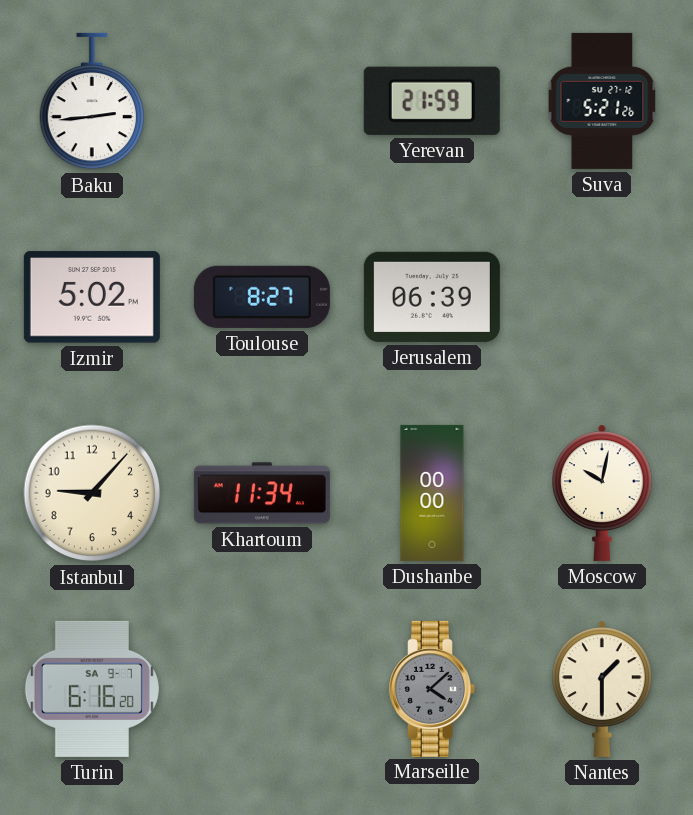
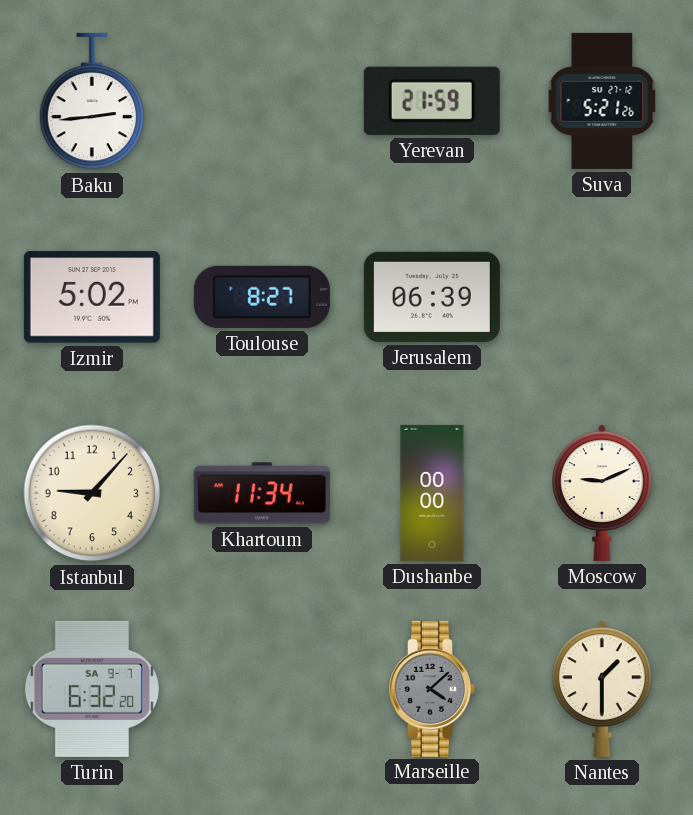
Moscow: 10:02 -> 9:11 (603, 493)
Turin: 6:16 -> 6:32 (92, 689)
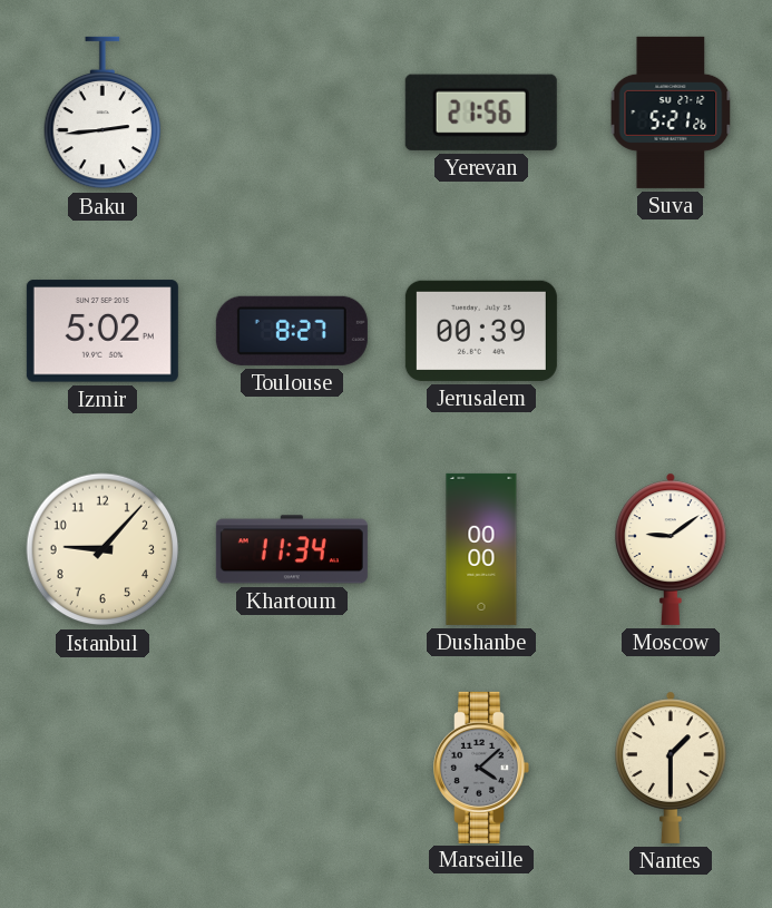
Yerevan: 21:59 -> 21:56 (481, 113)
Jerusalem: 06:39 -> 00:39 (481, 331)
Moscow: 9:11 -> 9:09 (672, 549)
Turin: 6:32 -> none (92, 689)
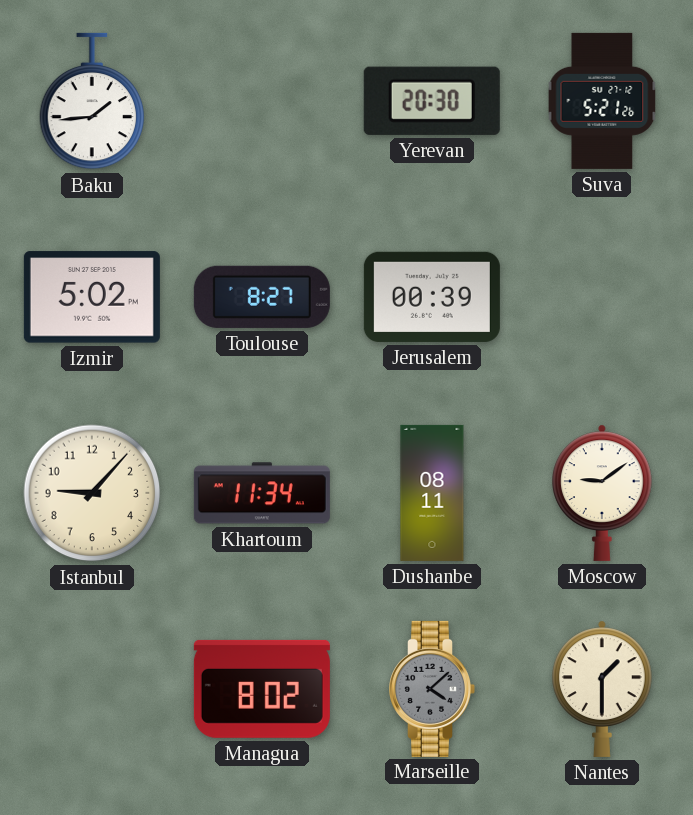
Baku: 2:44 -> 1:44 (92, 101)
Yerevan: 21:56 -> 20:30 (432, 101)
Dushanbe: 00:00 -> 08:11 (432, 493)
Managua: none -> 8:02 (262, 689)
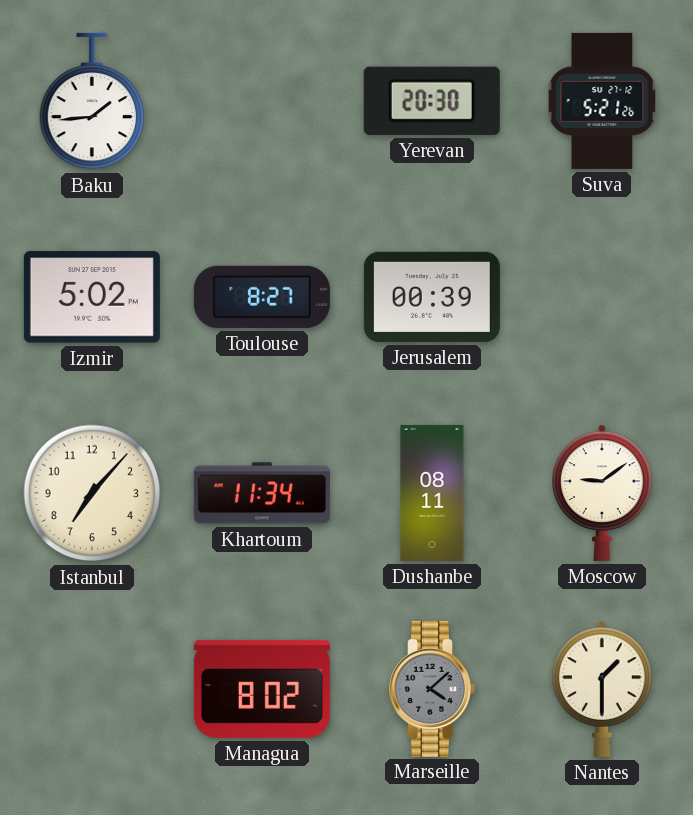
Istanbul: 9:07 -> 7:07 (92, 493)
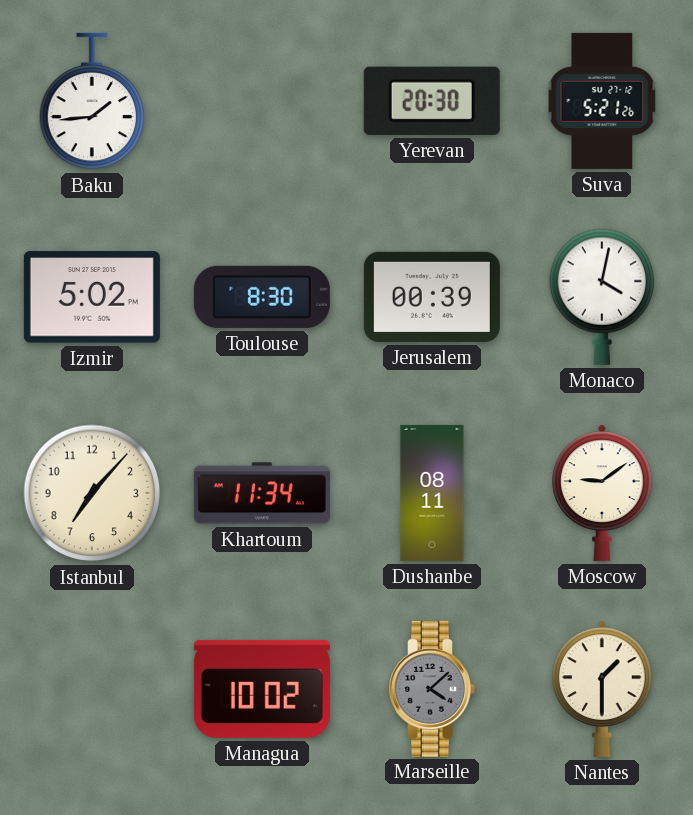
Toulouse: 8:27 -> 8:30 (262, 297)
Monaco: none -> 4:02 (602, 297)
Managua: 8:02 -> 10:02 (262, 689)
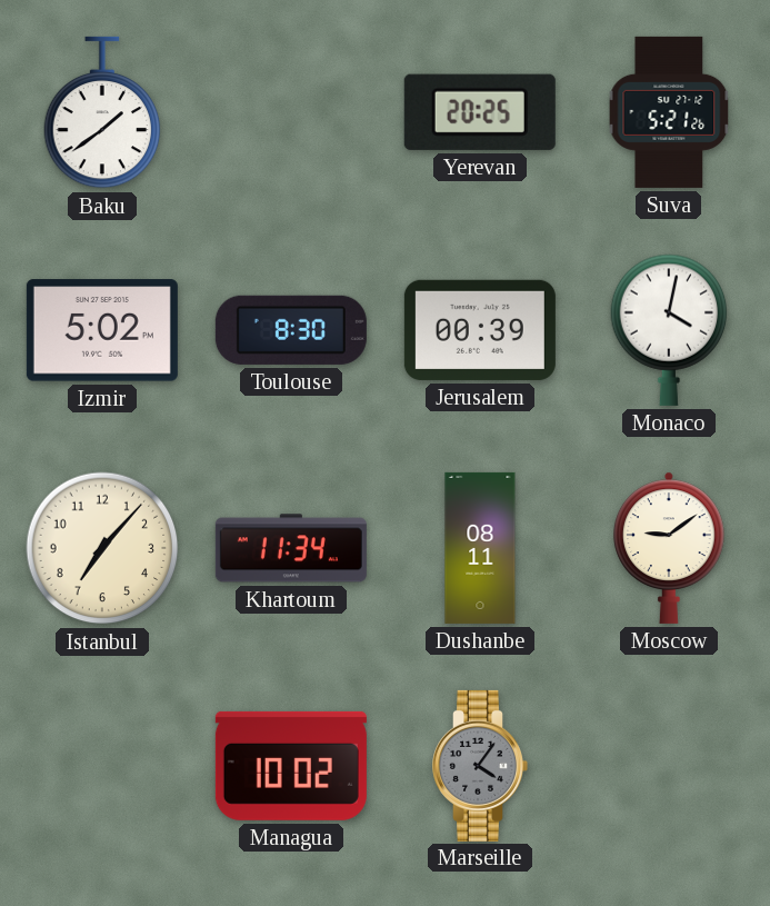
Baku: 1:44 -> 1:39 (102, 112)
Yerevan: 20:30 -> 20:25 (480, 112)
Marseille: 4:08 -> 4:06 (480, 766)
Nantes: 1:30 -> none (603, 689)
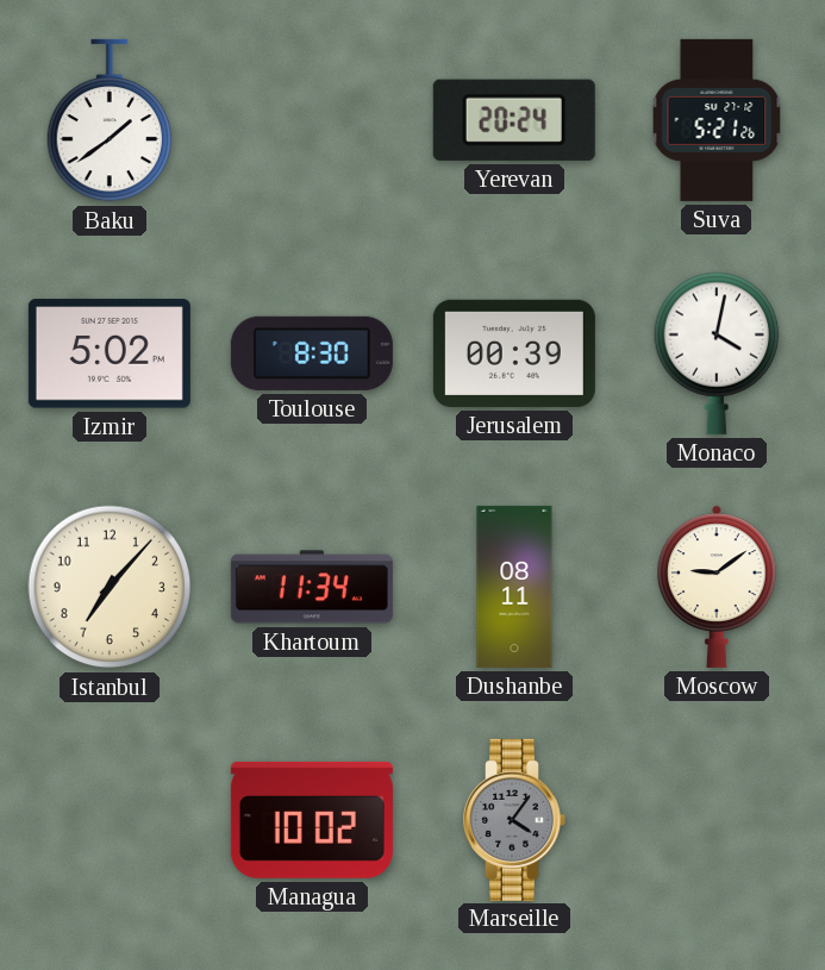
Yerevan: 20:25 -> 20:24 (514, 120)
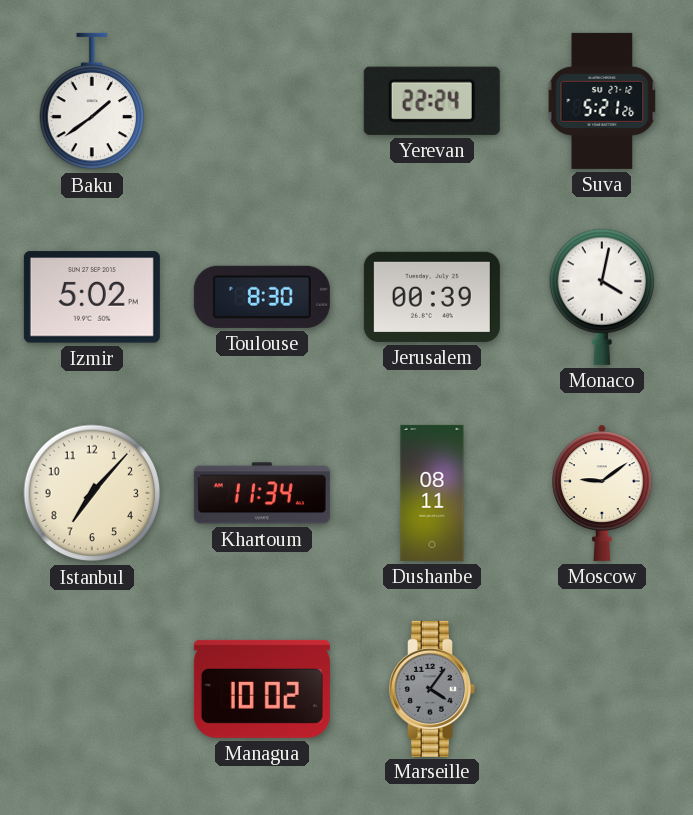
Yerevan: 20:24 -> 22:24 (432, 101)
